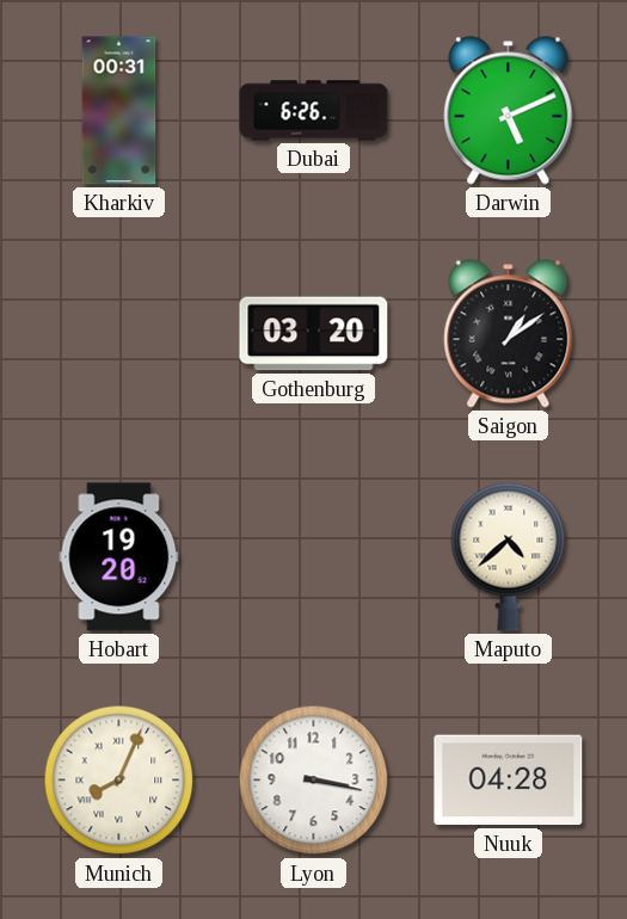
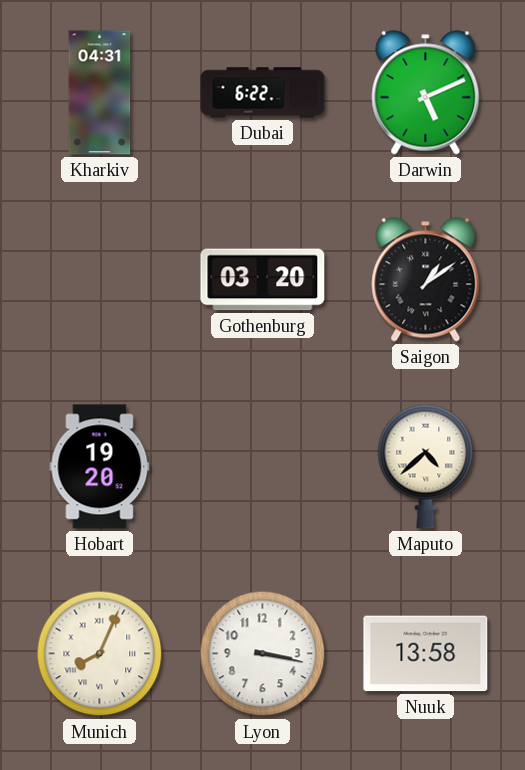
Kharkiv: 00:31 -> 04:31 (100, 93)
Dubai: 6:26 -> 6:22 (263, 93)
Nuuk: 04:28 -> 13:58 (426, 654)
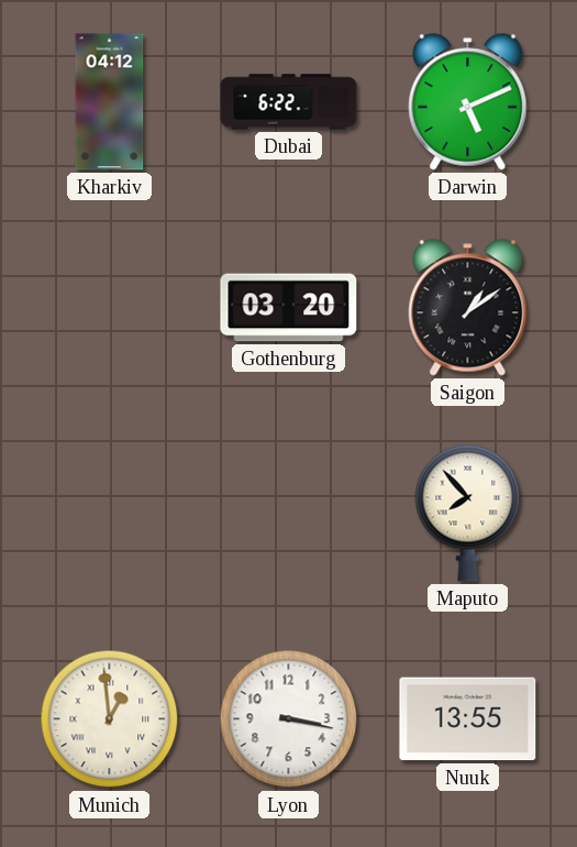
Kharkiv: 04:31 -> 04:12 (110, 102)
Hobart: 19:20 -> none (100, 467)
Maputo: 4:38 -> 7:53 (468, 513)
Munich: 8:04 -> 12:59 (110, 719)
Nuuk: 13:58 -> 13:55 (468, 719)
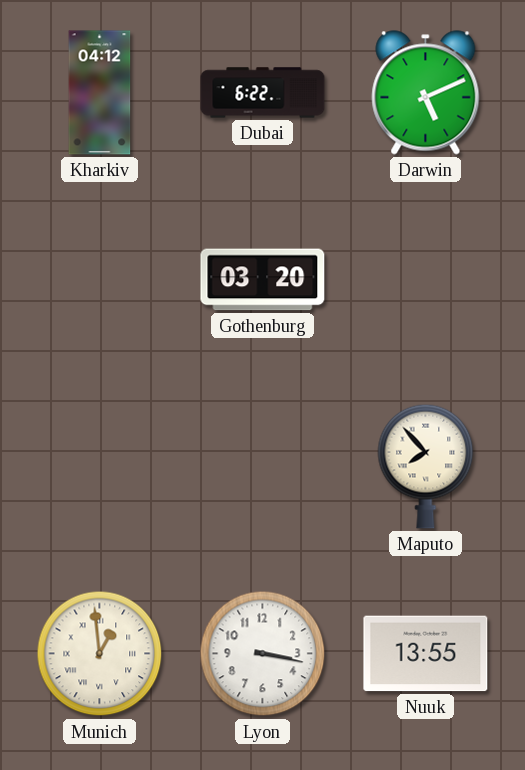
Saigon: 1:09 -> none (468, 308)
